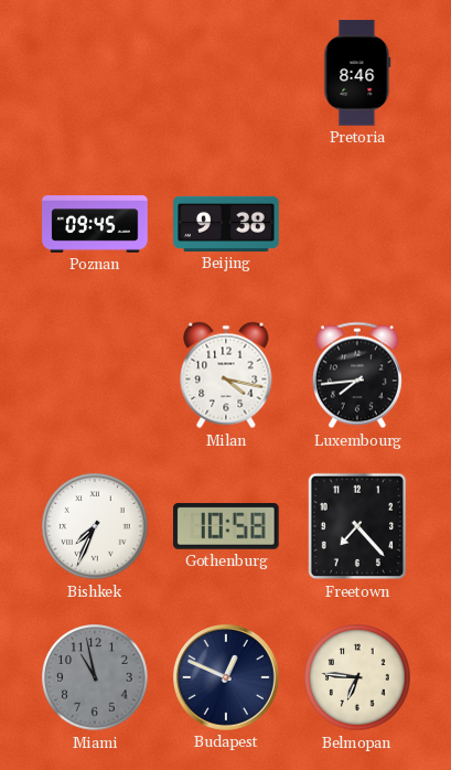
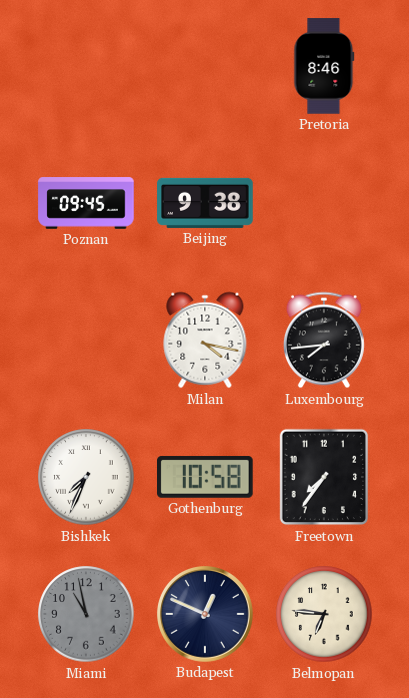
Freetown: 7:23 -> 7:36 (323, 477)
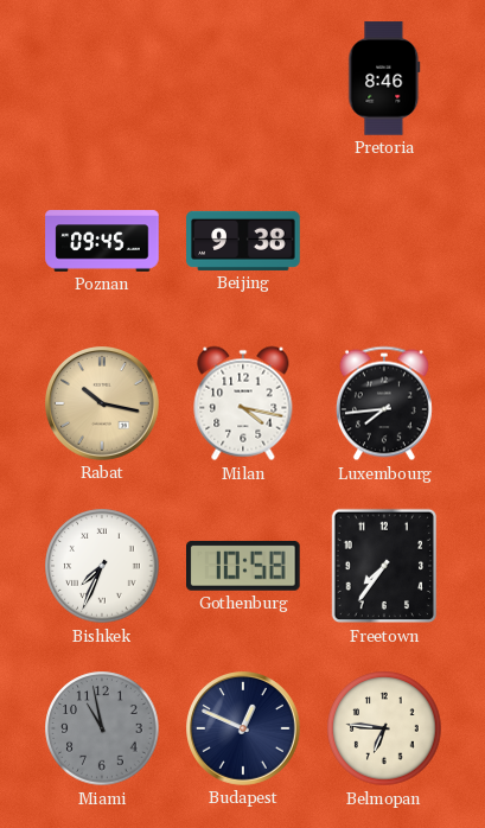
Rabat: none -> 10:17 (103, 405)
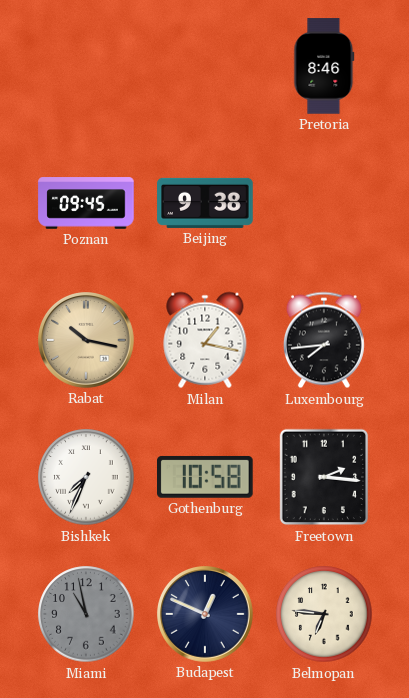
Milan: 4:17 -> 1:17 (205, 340)
Freetown: 7:36 -> 2:16 (323, 477)
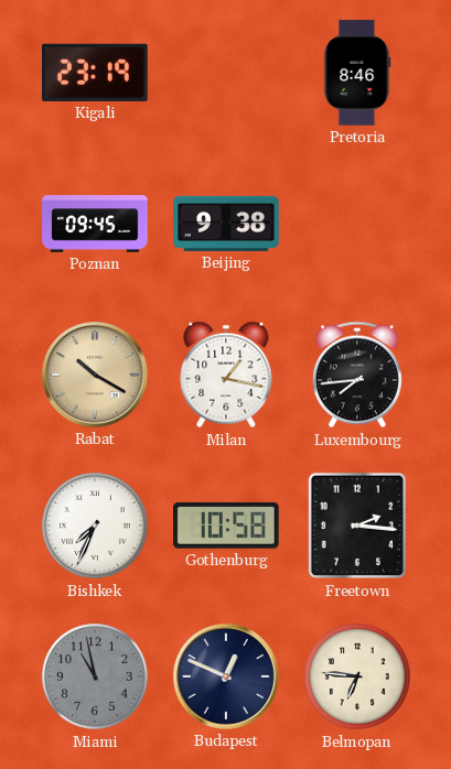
Kigali: none -> 23:19 (96, 73)
Rabat: 10:17 -> 10:20 (96, 376)
